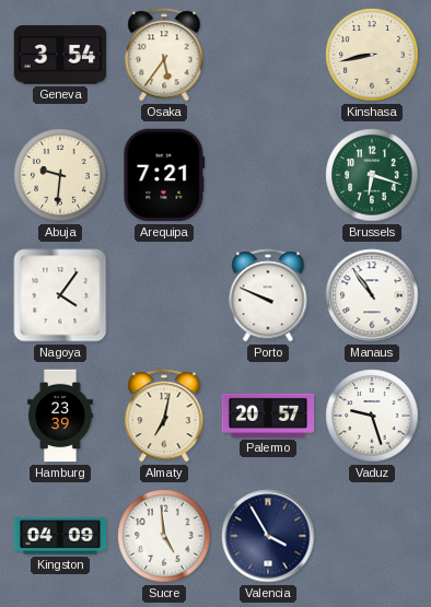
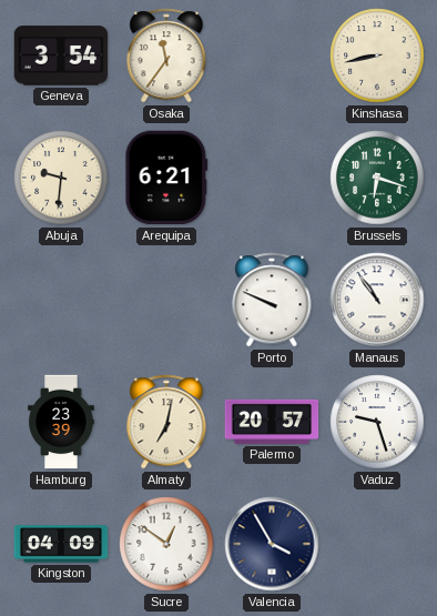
Osaka: 5:36 -> 11:36 (166, 55)
Arequipa: 7:21 -> 6:21 (166, 178)
Nagoya: 4:06 -> none (60, 295)
Sucre: 4:59 -> 12:51 (166, 544)
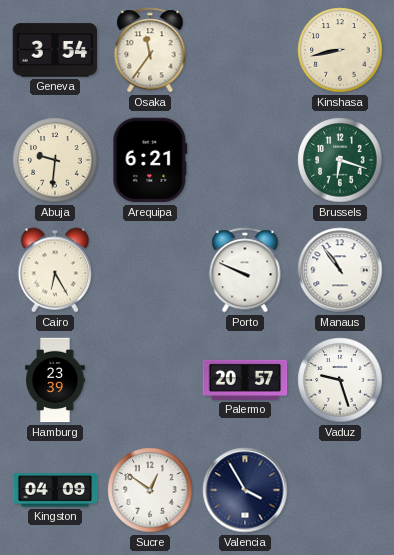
Cairo: none -> 6:25 (55, 270)
Almaty: 7:02 -> none (166, 422)
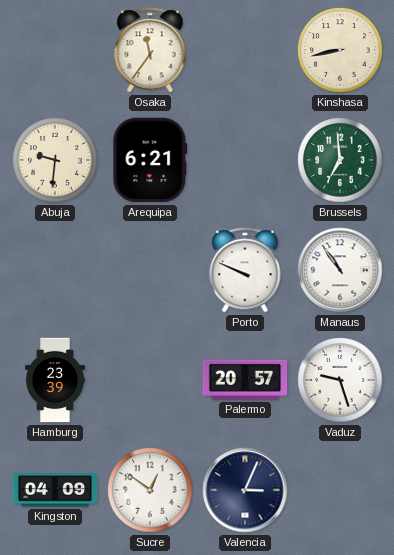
Geneva: 3:54 -> none (55, 50)
Brussels: 6:18 -> 6:59 (340, 160)
Cairo: 6:25 -> none (55, 270)
Valencia: 3:55 -> 3:04 (245, 490)
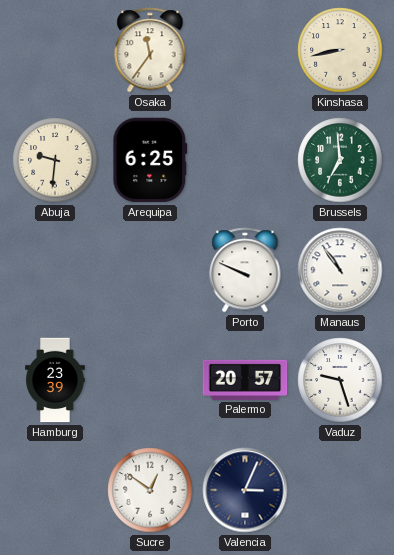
Arequipa: 6:21 -> 6:25 (150, 160)
Kingston: 04:09 -> none (55, 490)
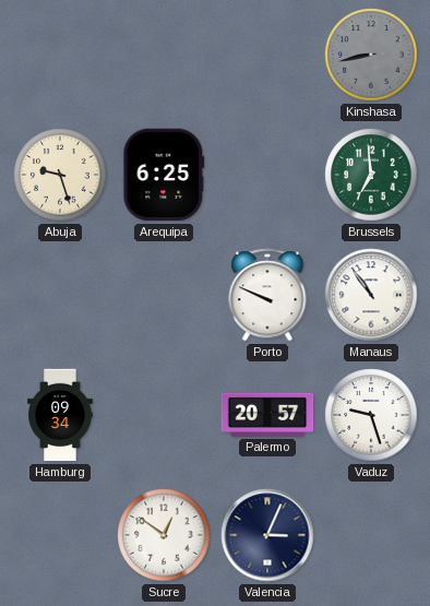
Osaka: 11:36 -> none (150, 50)
Kinshasa dial: cream -> grey (371, 55)
Abuja: 9:31 -> 9:27 (60, 175)
Hamburg: 23:39 -> 09:34 (60, 415)
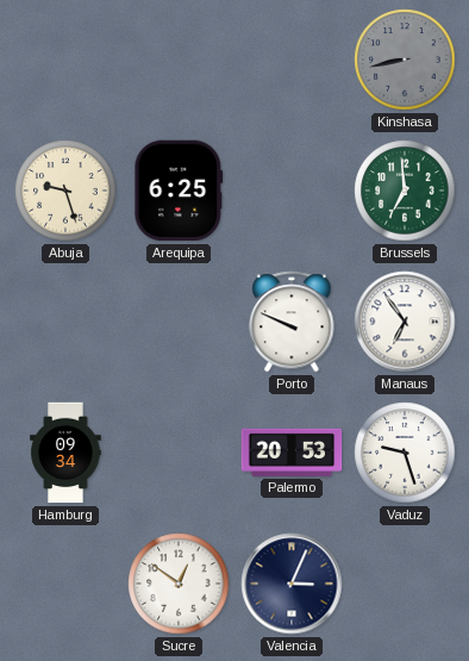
Manaus: 10:54 -> 6:54 (405, 322)
Palermo: 20:57 -> 20:53 (292, 453)
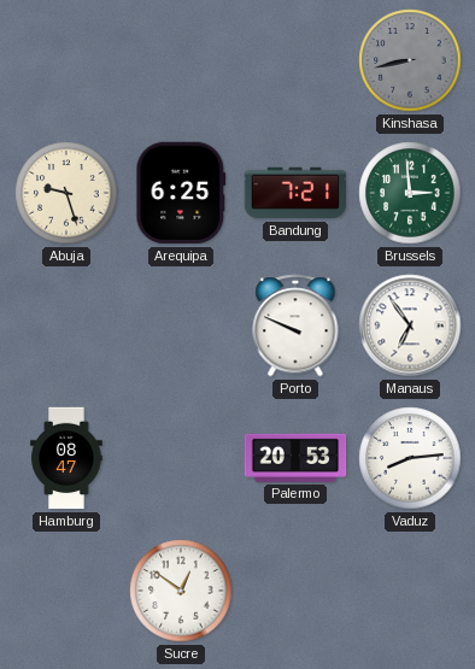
Bandung: none -> 7:21 (295, 193)
Brussels: 6:59 -> 2:59 (410, 193)
Hamburg: 09:34 -> 08:47 (66, 458)
Vaduz: 9:27 -> 8:14 (410, 458)
Valencia: 3:04 -> none (292, 584)
